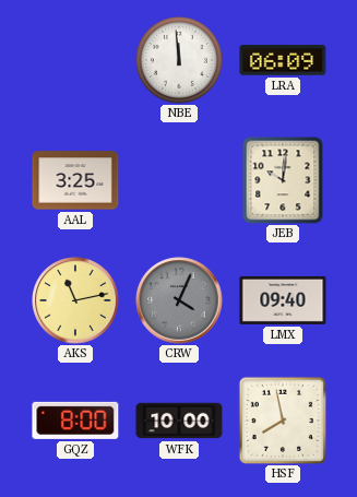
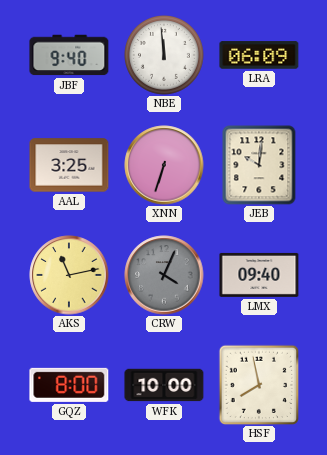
JBF: none -> 9:40 (69, 55)
XNN: none -> 6:33 (164, 165)
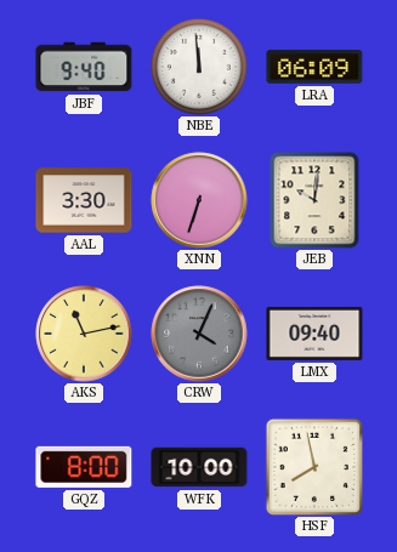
AAL: 3:25 -> 3:30 (84, 200)
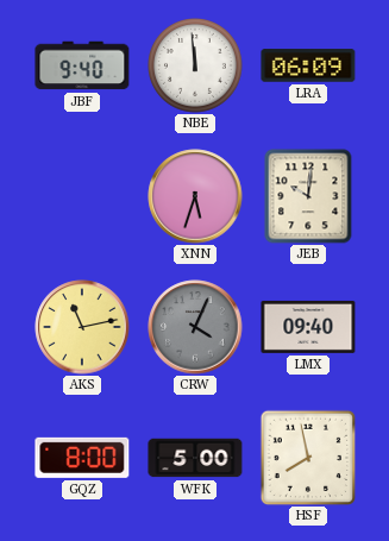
AAL: 3:30 -> none (84, 200)
XNN: 6:33 -> 5:33 (195, 196)
WFK: 10:00 -> 5:00 (195, 458)
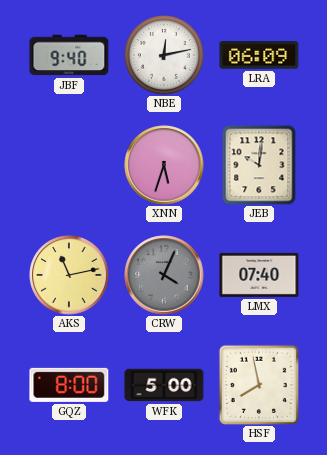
NBE: 11:59 -> 12:13 (165, 56)
LMX: 09:40 -> 07:40 (259, 275)
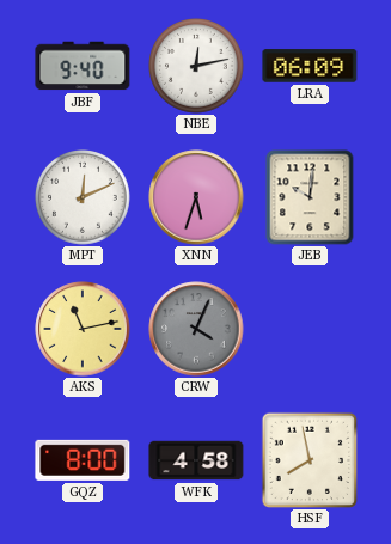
MPT: none -> 12:11 (84, 198)
LMX: 07:40 -> none (259, 275)
WFK: 5:00 -> 4:58 (196, 460)
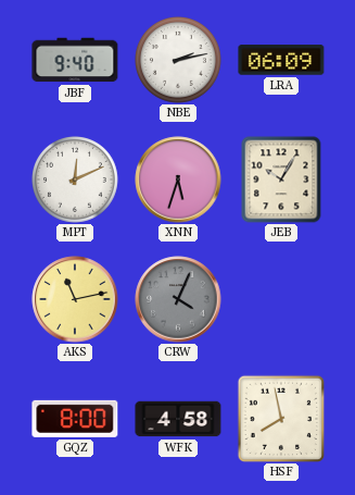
NBE: 12:13 -> 2:13 (179, 61)
JEB: 10:01 -> 10:05 (281, 180)
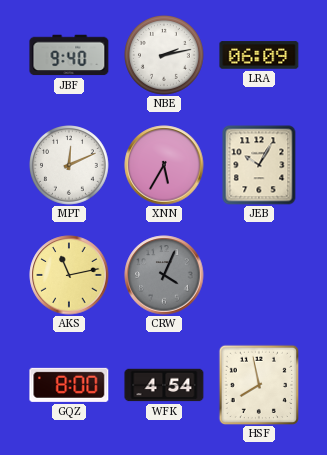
XNN: 5:33 -> 5:35 (164, 165)
WFK: 4:58 -> 4:54 (164, 385)
